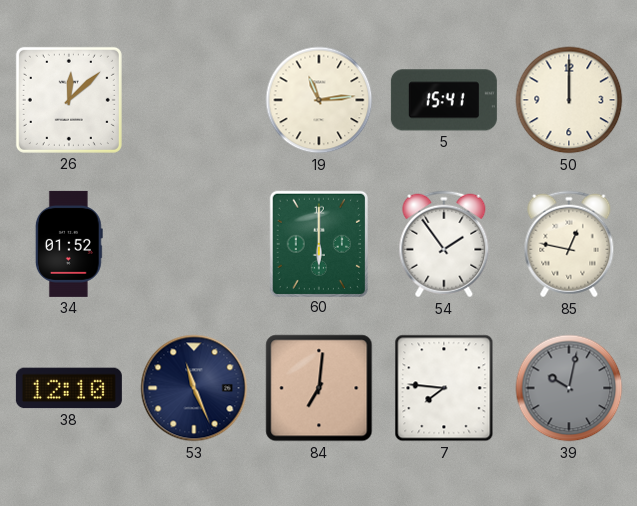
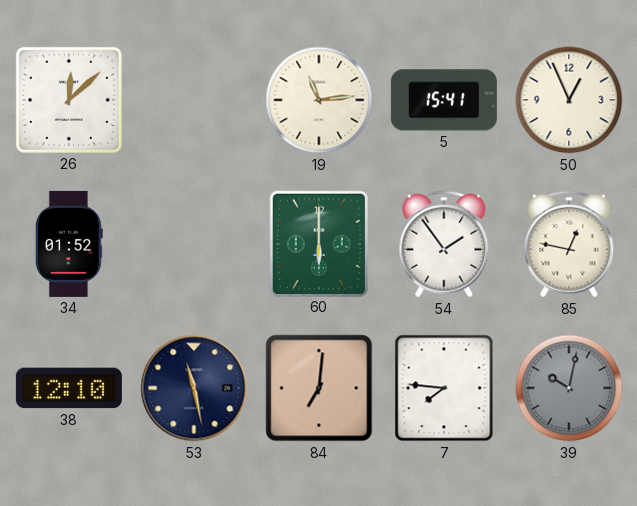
50: 12:00 -> 12:56 (569, 100)
53: 11:26 -> 11:28 (194, 388)
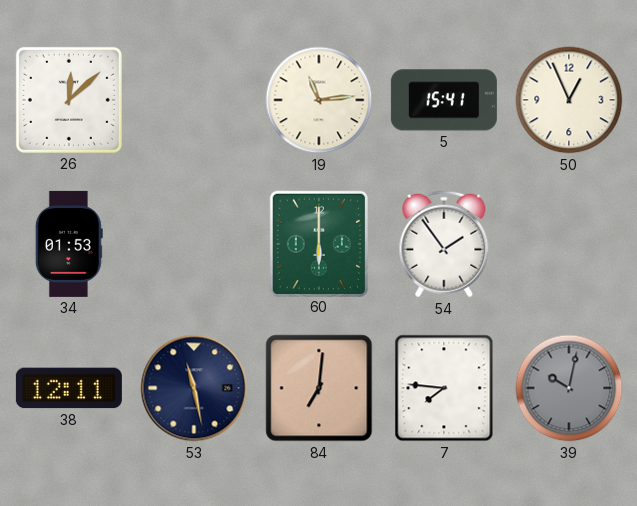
34: 01:52 -> 01:53 (69, 244)
85: 12:47 -> none (569, 244)
38: 12:10 -> 12:11 (69, 388)
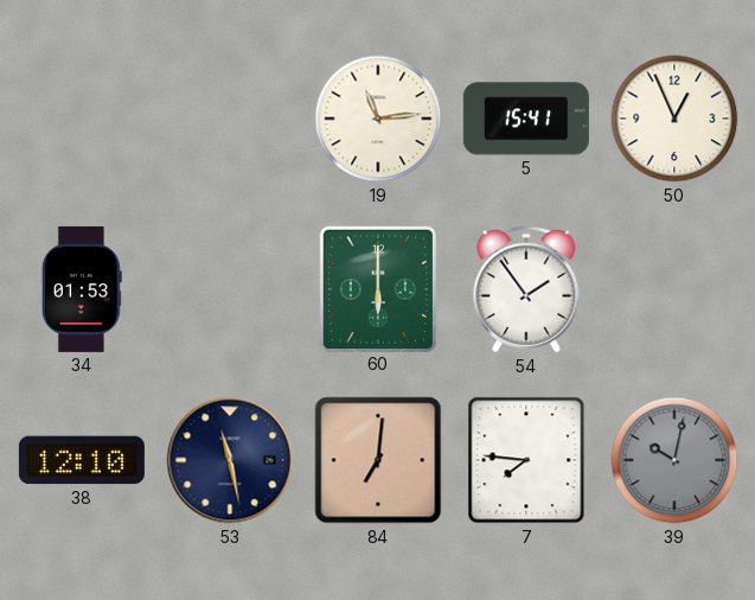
26: 12:08 -> none (69, 100)
38: 12:11 -> 12:10 (82, 460)
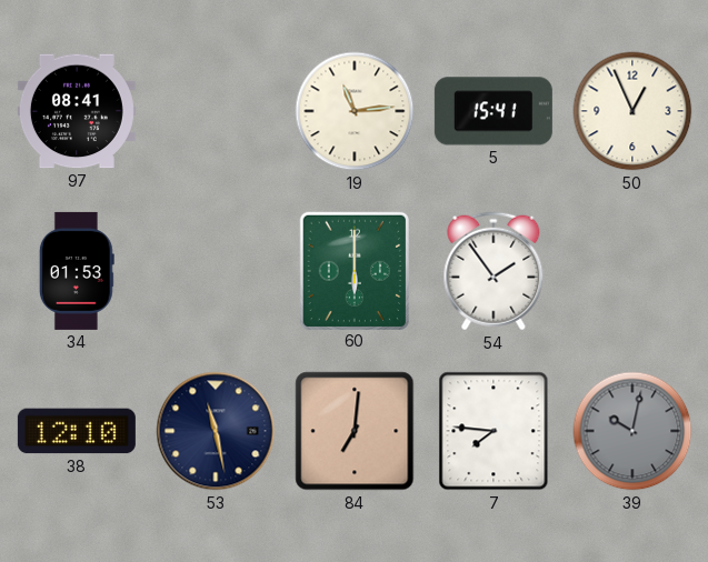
97: none -> 08:41 (77, 111)
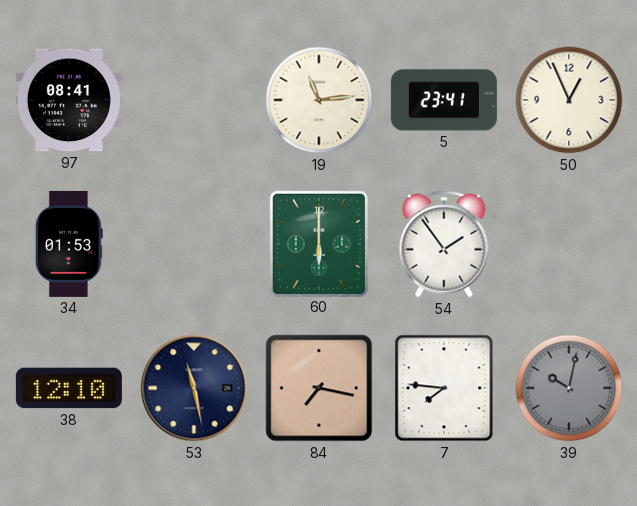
5: 15:41 -> 23:41 (444, 100)
84: 7:01 -> 7:17 (319, 388)
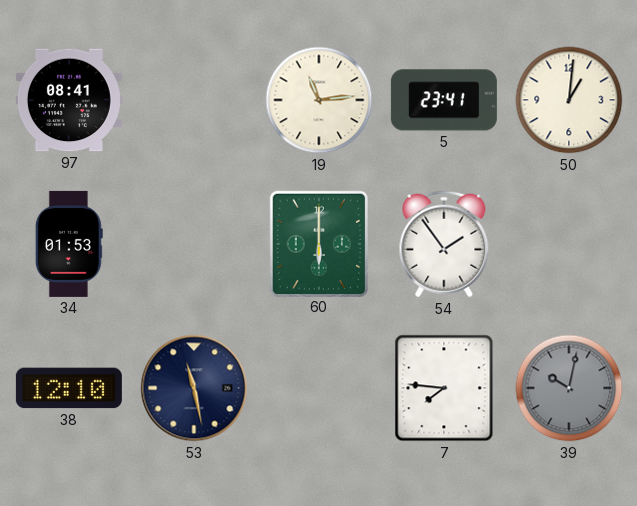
50: 12:56 -> 1:01 (569, 100)
84: 7:17 -> none (319, 388)
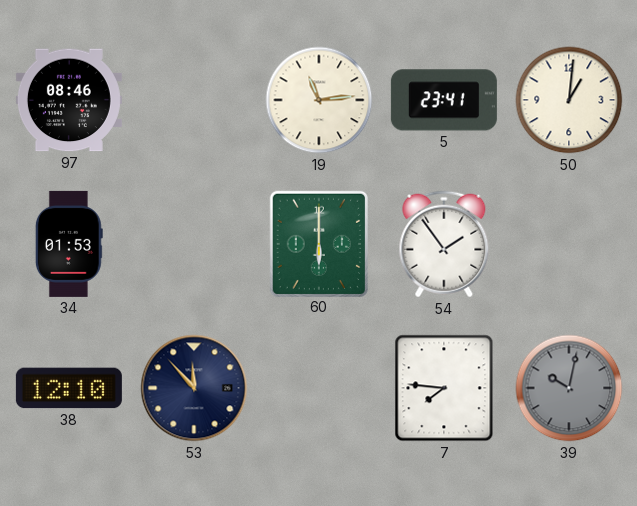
97: 08:41 -> 08:46 (69, 100)
53: 11:28 -> 11:53 (194, 388)
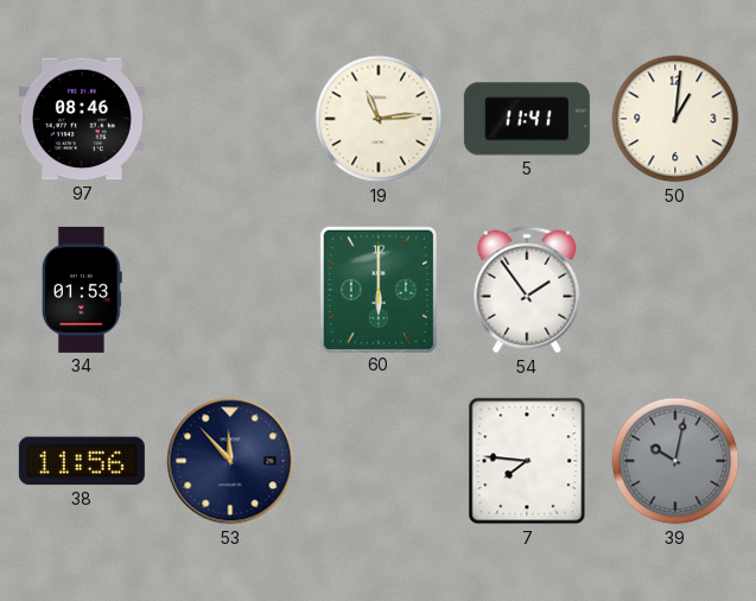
5: 23:41 -> 11:41 (527, 119)
38: 12:10 -> 11:56 (82, 461)
